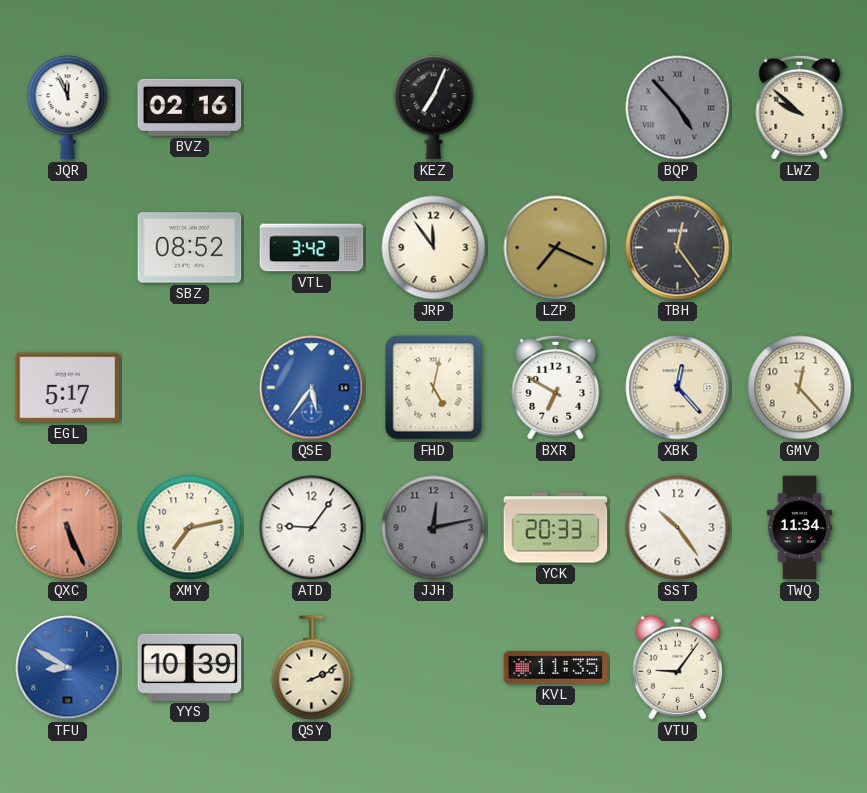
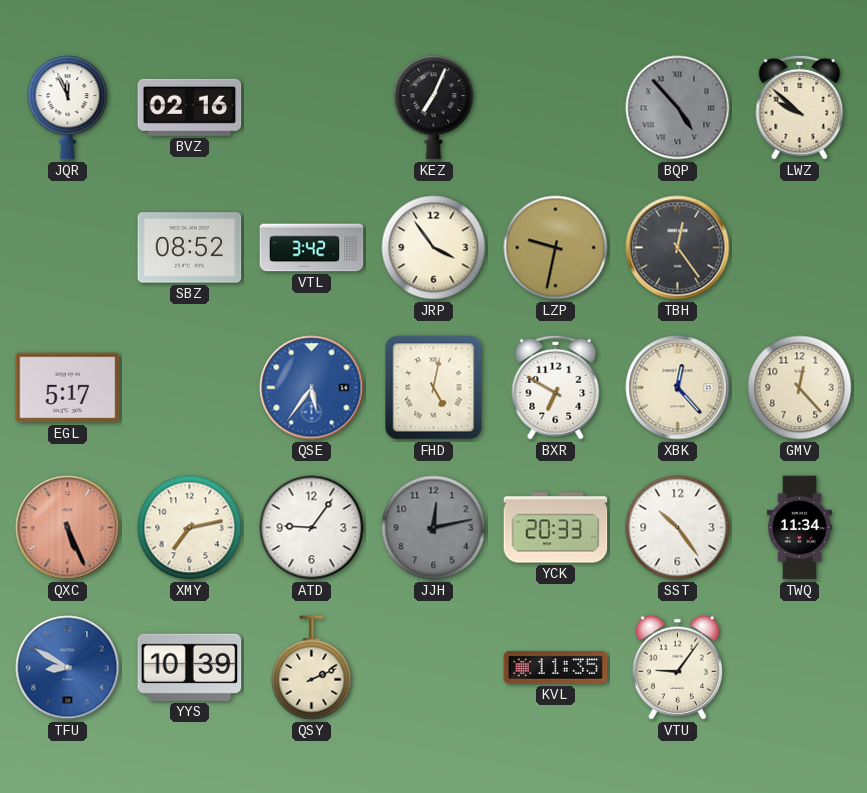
JRP: 11:54 -> 3:54 (434, 248)
LZP: 7:19 -> 9:32 (556, 248)
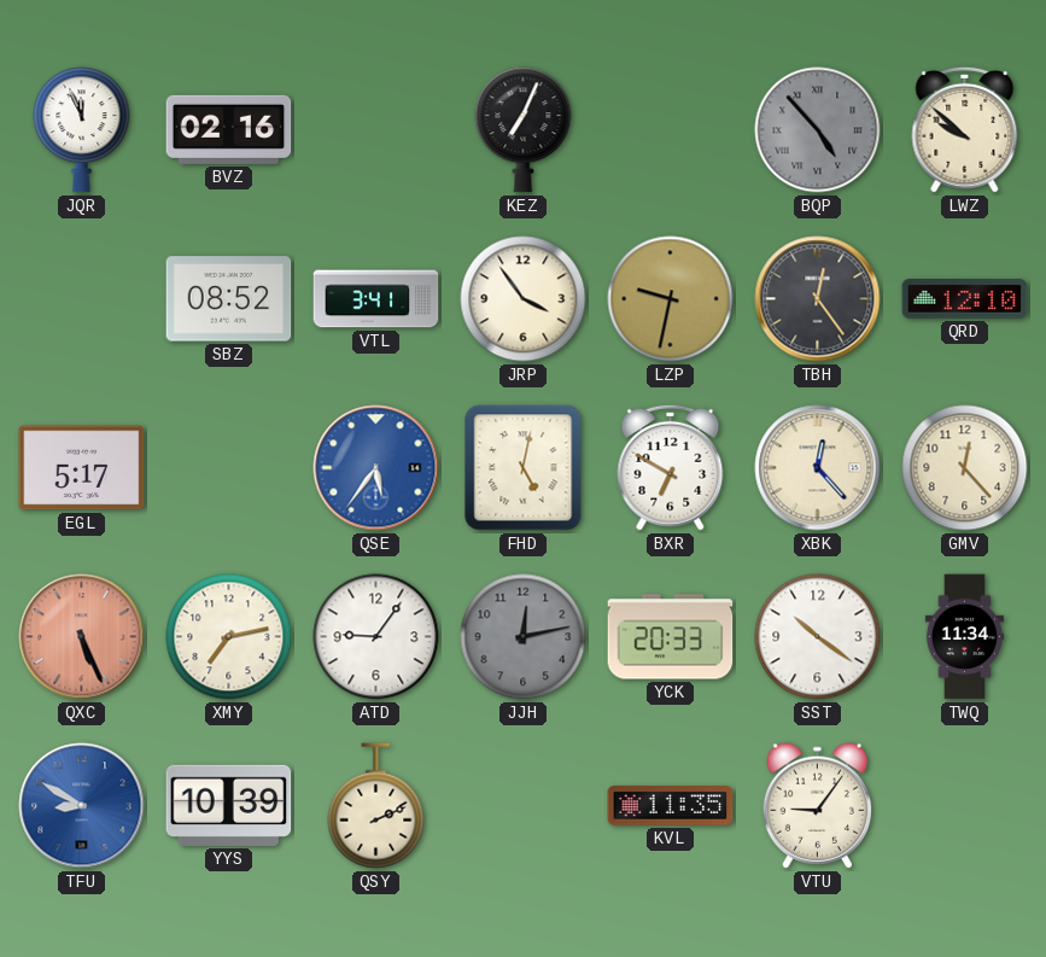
VTL: 3:42 -> 3:41 (376, 299)
QRD: none -> 12:10 (965, 299)
SST: 10:24 -> 10:21 (818, 637)
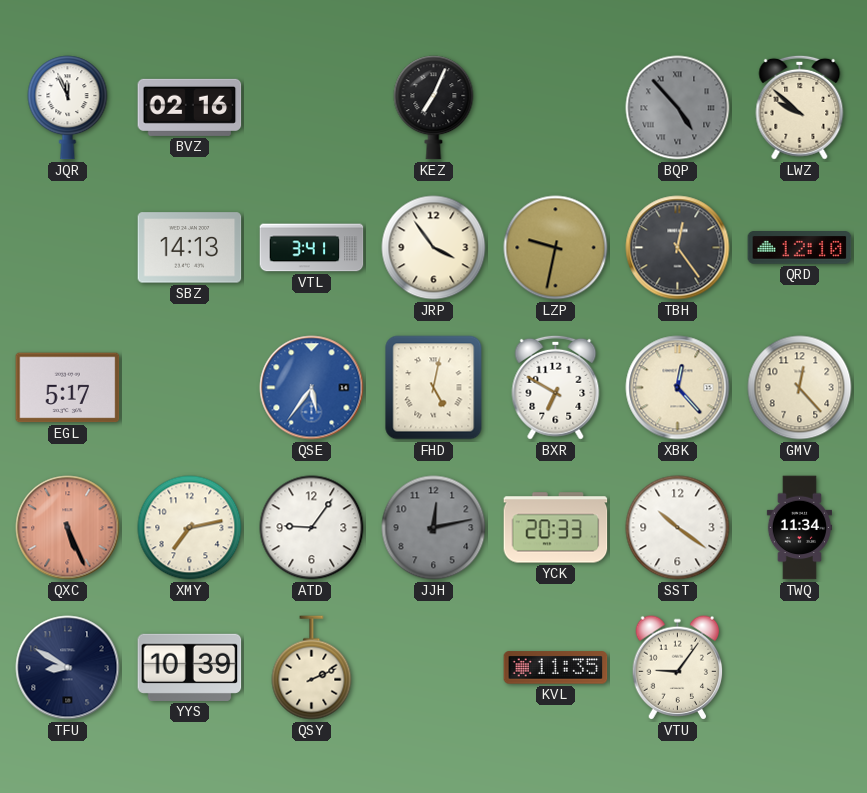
SBZ: 08:52 -> 14:13 (190, 248)
TFU dial: blue -> navy (68, 668)
